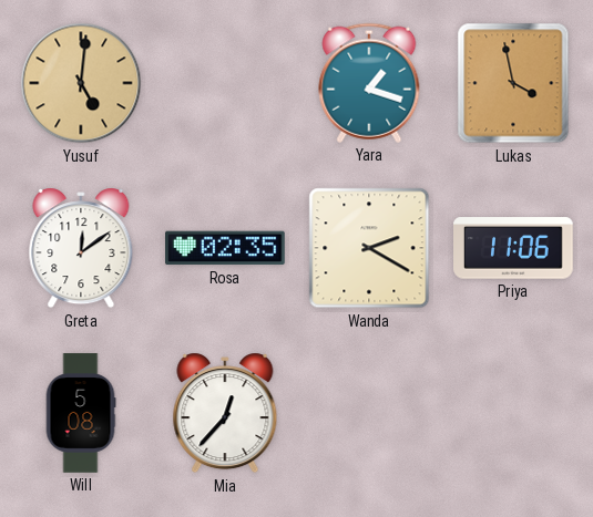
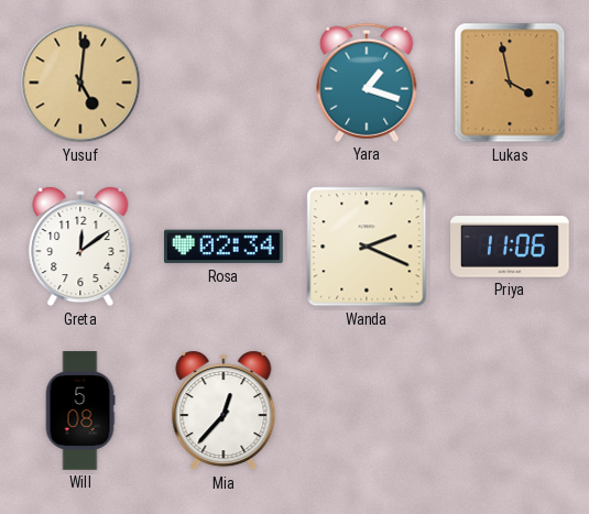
Rosa: 02:35 -> 02:34 (225, 247)
Wanda: 2:20 -> 2:19 (367, 247)
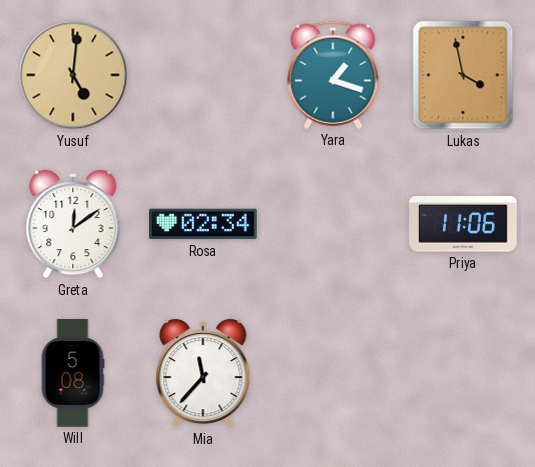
Wanda: 2:19 -> none (367, 247)
Mia: 12:37 -> 11:37 (203, 373)
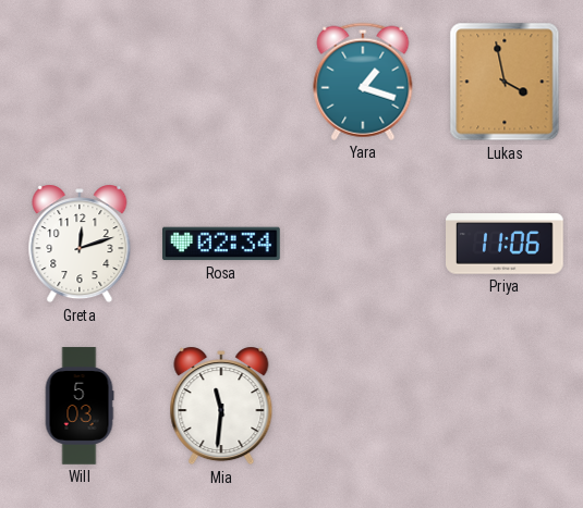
Yusuf: 5:01 -> none (73, 75)
Greta: 12:09 -> 12:12 (80, 244)
Will: 5:08 -> 5:03 (80, 406)
Mia: 11:37 -> 11:31 (221, 406)
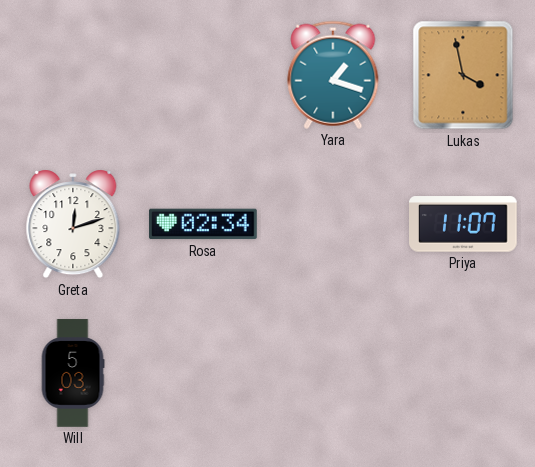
Priya: 11:06 -> 11:07 (464, 224)
Mia: 11:31 -> none (221, 406)
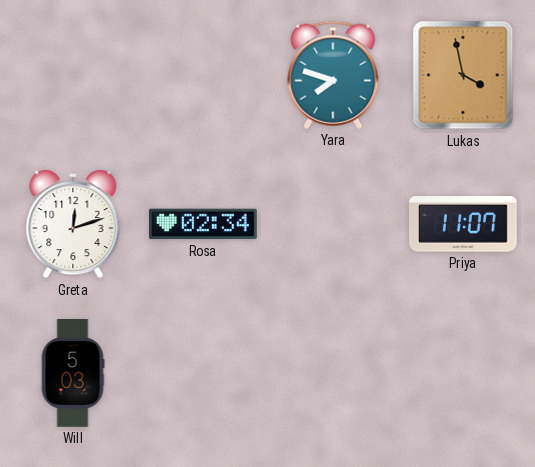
Yara: 1:18 -> 7:48 (333, 75)
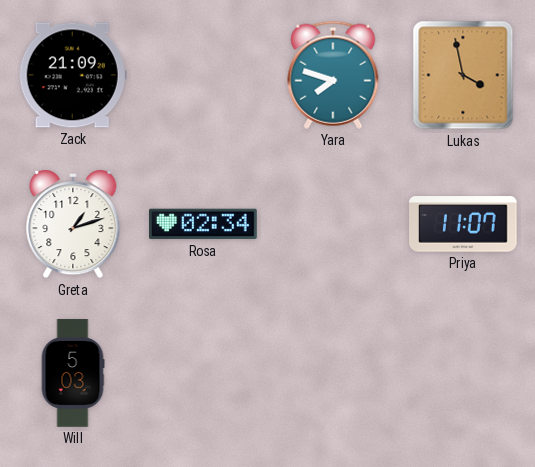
Zack: none -> 21:09 (73, 75)
Greta: 12:12 -> 1:12 (73, 224)
